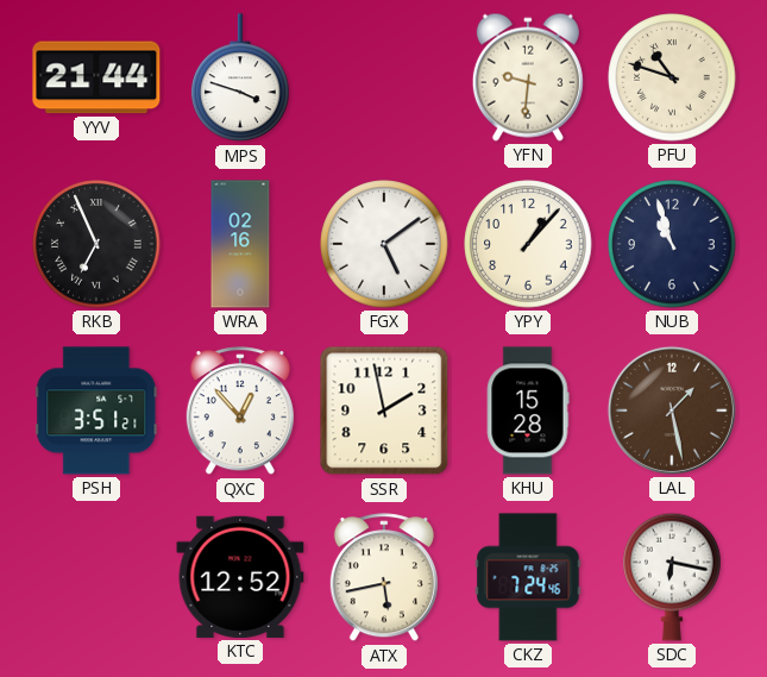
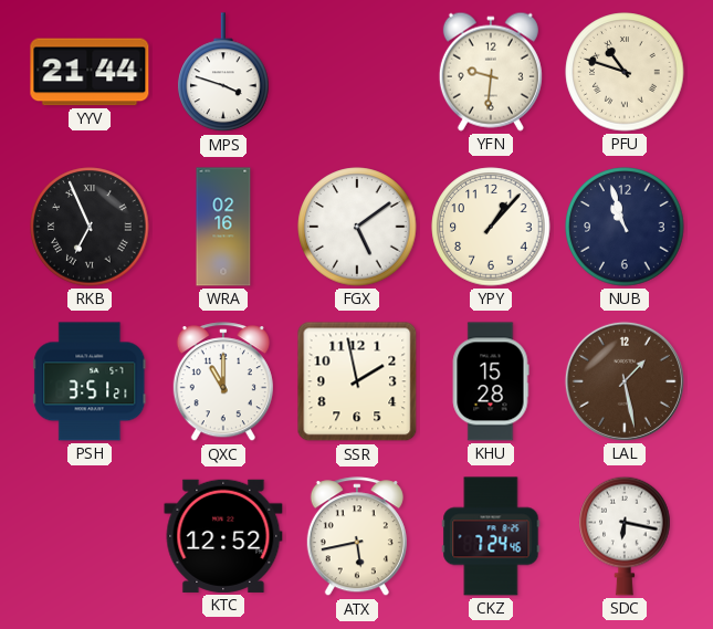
QXC: 12:53 -> 11:00 (223, 382)
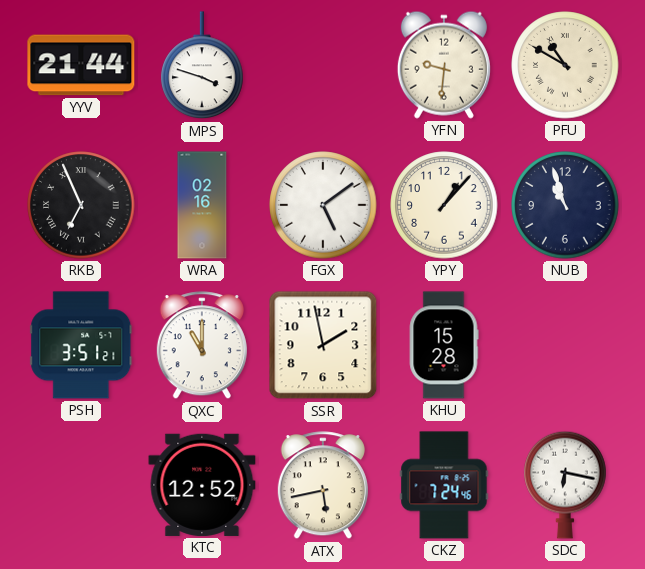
PFU: 10:48 -> 10:50 (565, 65)
LAL: 1:28 -> none (625, 381)
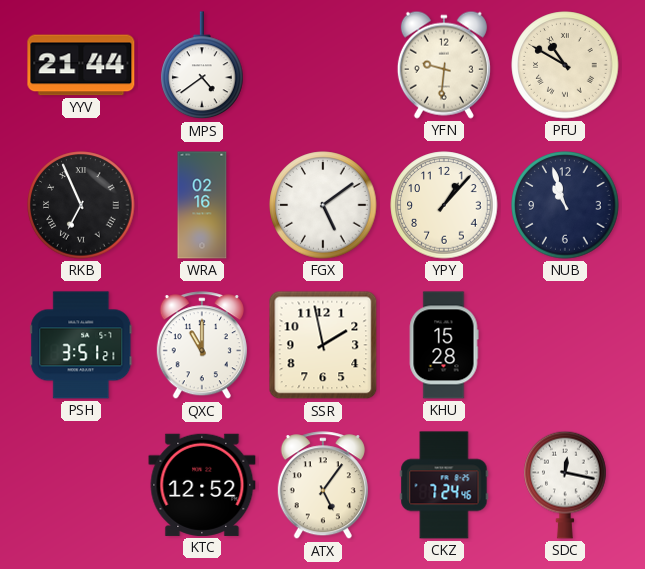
MPS: 3:48 -> 4:39 (202, 66)
ATX: 5:43 -> 5:06 (323, 486)
SDC: 6:17 -> 12:17 (565, 485)
